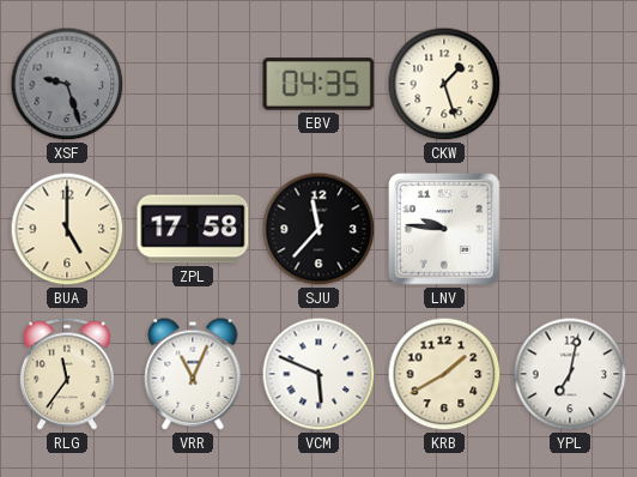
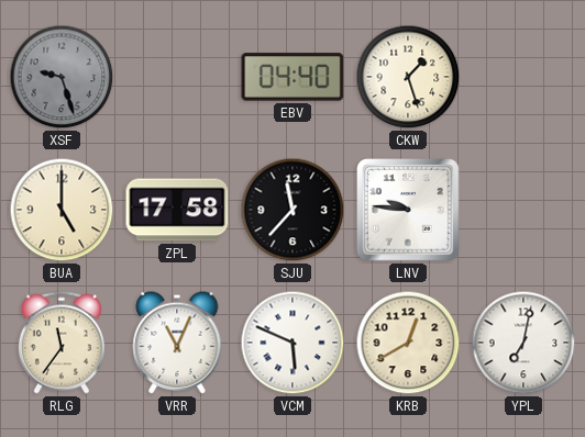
EBV: 04:35 -> 04:40 (292, 77)
KRB: 1:40 -> 12:40 (408, 343)
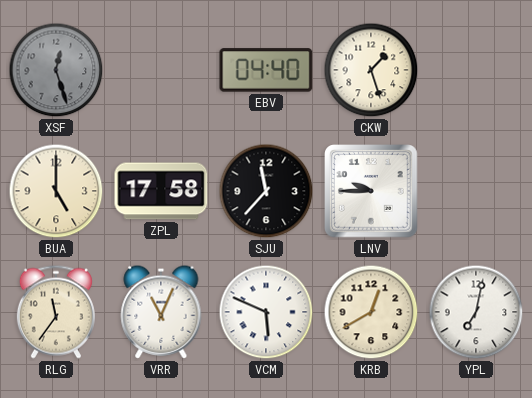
XSF: 9:27 -> 12:27 (56, 70)
LNV: 9:46 -> 9:45 (371, 191)
